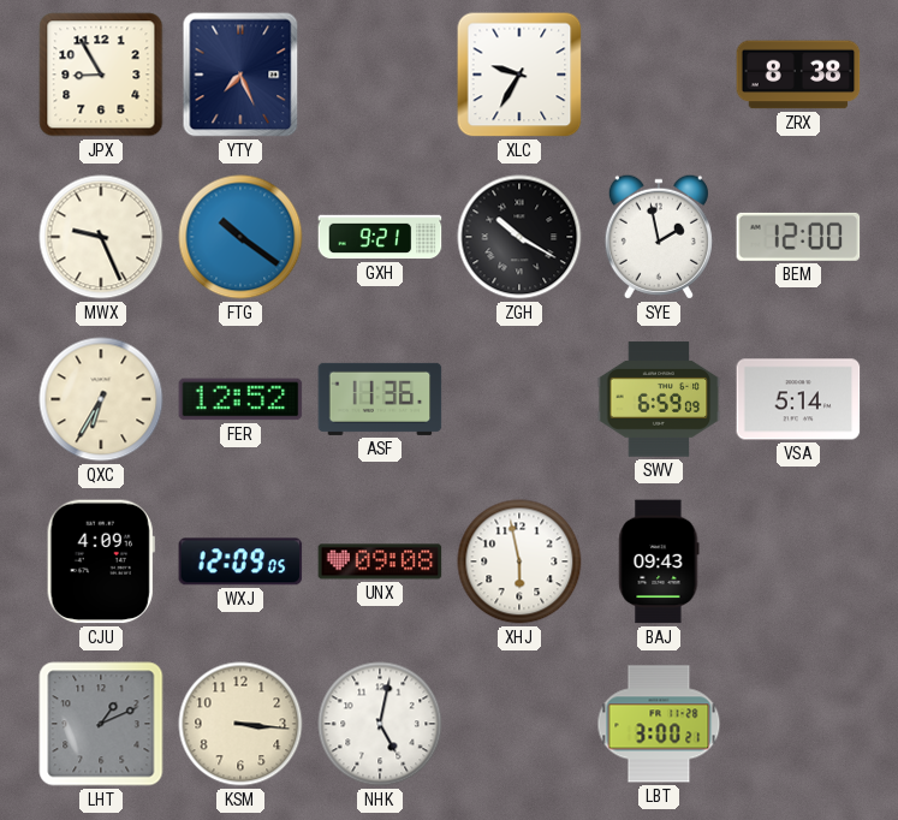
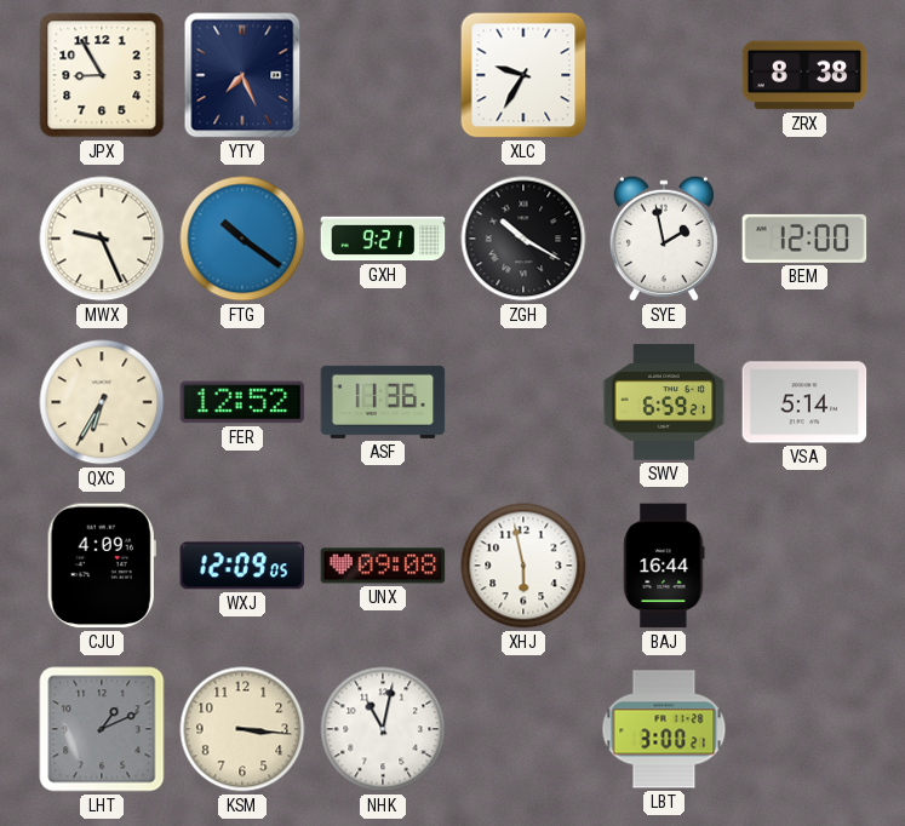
SWV: 6:59:09 -> 6:59:21 (664, 402)
BAJ: 09:43 -> 16:44 (664, 566)
NHK: 5:02 -> 11:02 (383, 729)
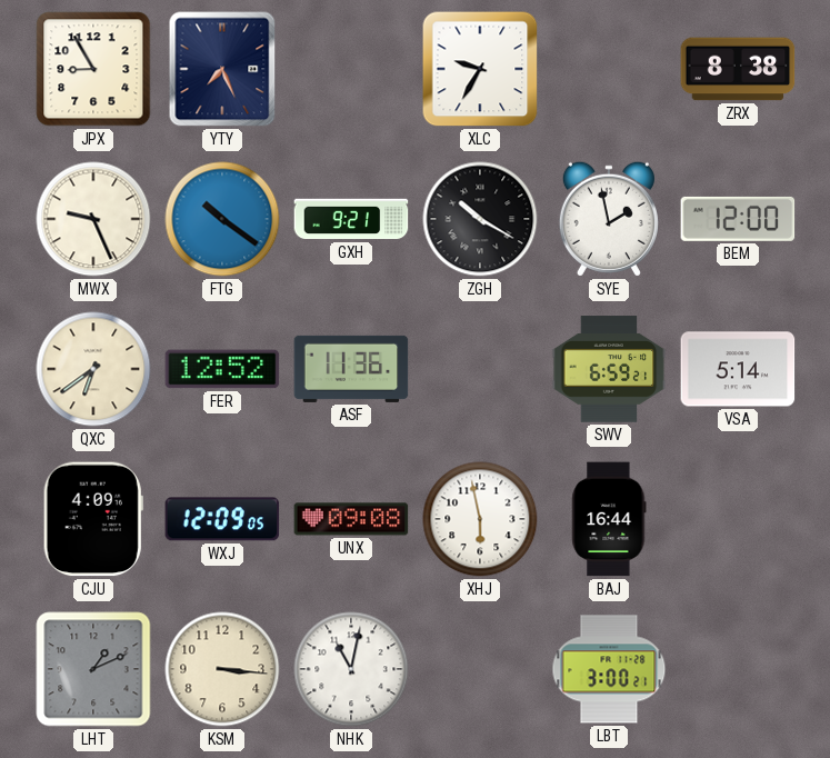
QXC: 6:35 -> 6:39 (93, 369)
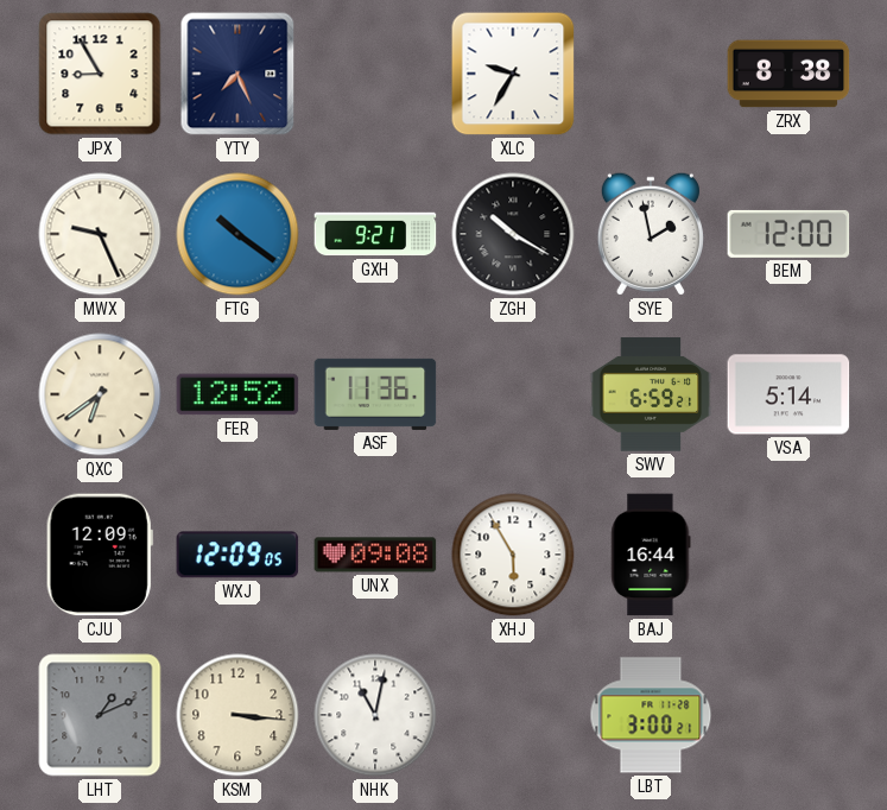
CJU: 4:09 -> 12:09 (100, 555)
XHJ: 5:58 -> 5:55 (513, 555)
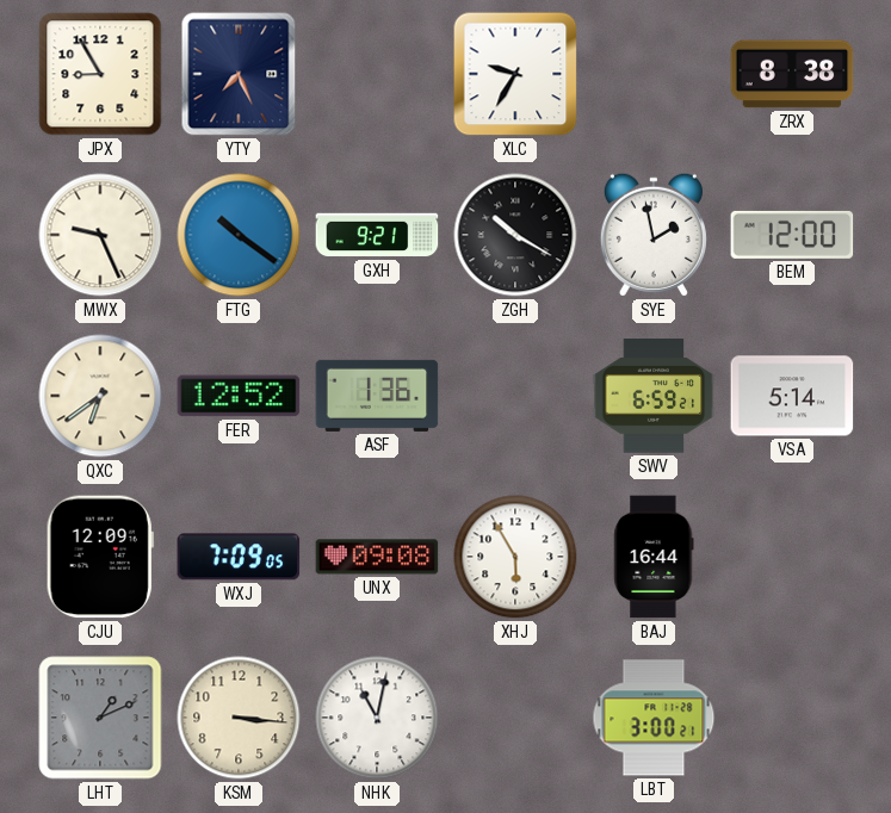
ASF: 11:36 -> 1:36 (377, 396)
WXJ: 12:09 -> 7:09 (239, 557)
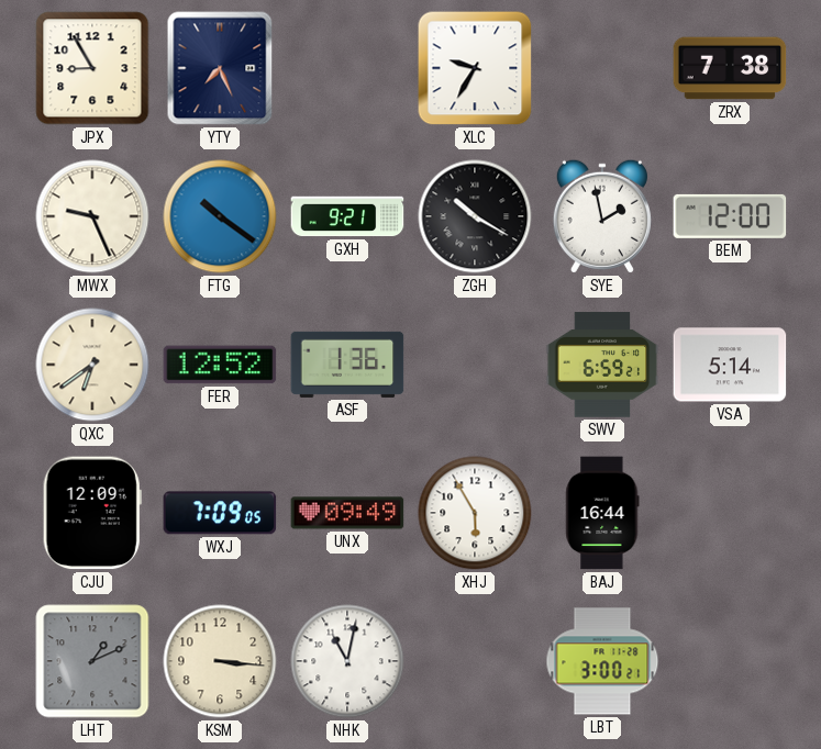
ZRX: 8:38 -> 7:38 (730, 68)
UNX: 09:08 -> 09:49 (347, 513)
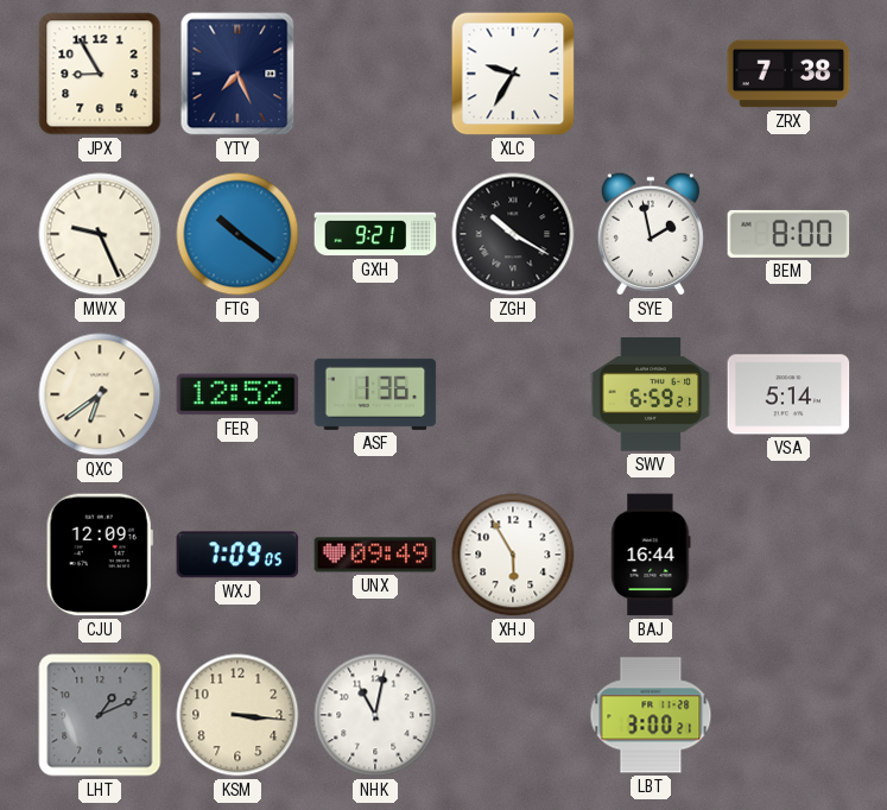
BEM: 12:00 -> 8:00 (788, 234)
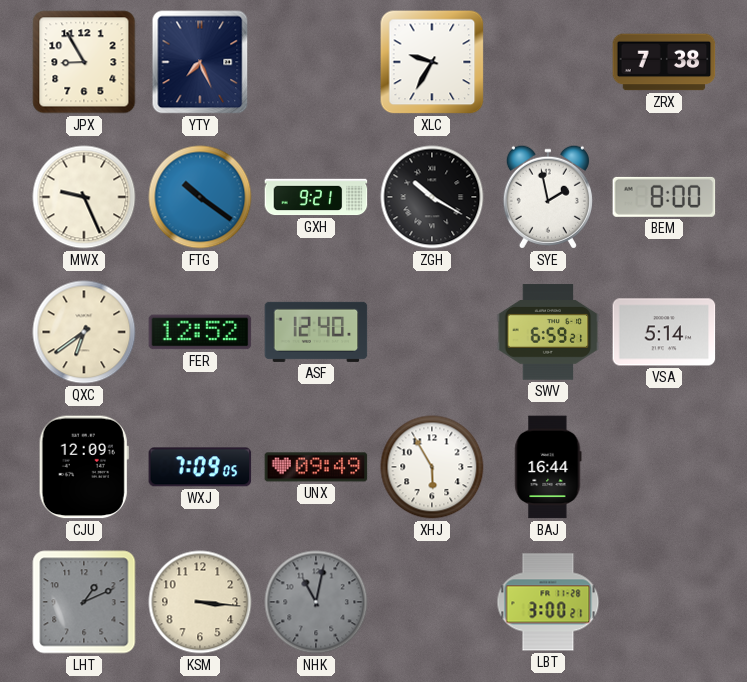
ASF: 1:36 -> 12:40 (316, 332)
NHK dial: white -> grey (316, 602)
